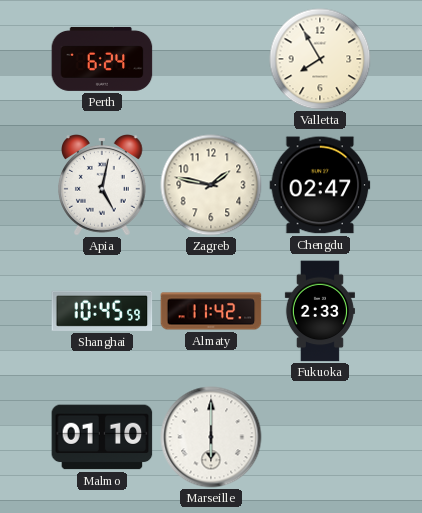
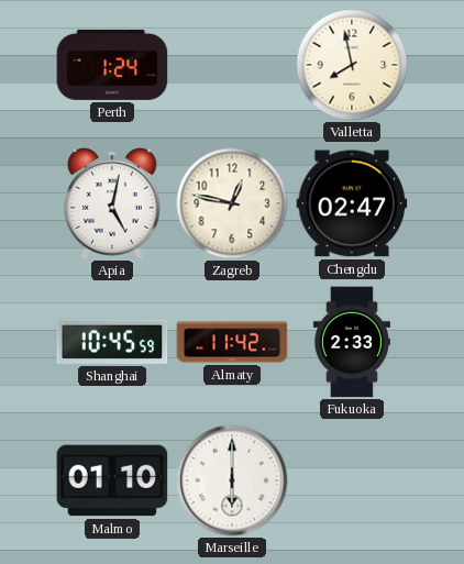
Perth: 6:24 -> 1:24 (112, 65)
Valletta: 7:55 -> 7:58 (352, 65)
Zagreb: 1:47 -> 12:47 (232, 203)
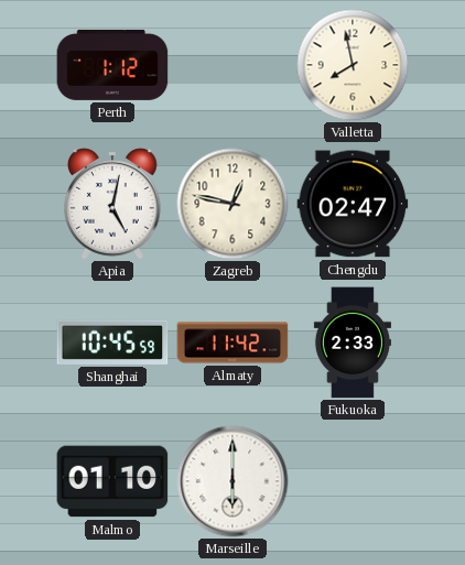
Perth: 1:24 -> 1:12 (112, 65)
